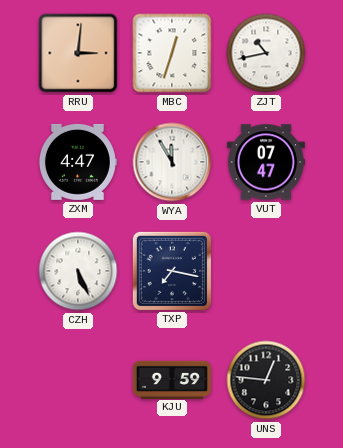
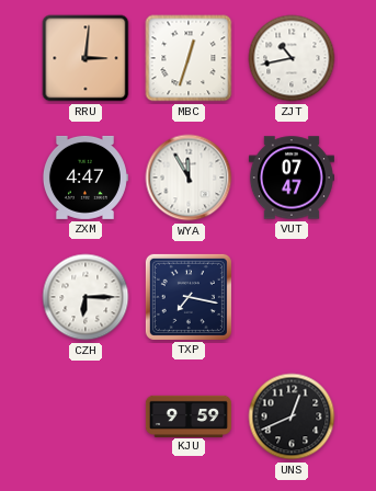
CZH: 5:26 -> 6:15 (86, 297)
UNS: 12:46 -> 12:41 (292, 416)
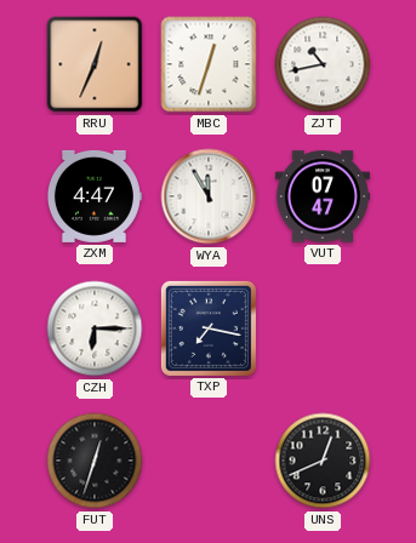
RRU: 3:01 -> 12:34 (95, 64)
FUT: none -> 12:33 (95, 461)
KJU: 9:59 -> none (189, 415)
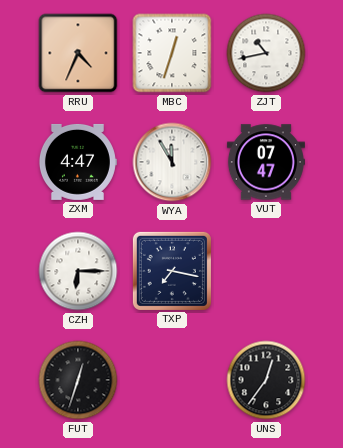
RRU: 12:34 -> 4:34 (78, 53)
UNS: 12:41 -> 12:36 (266, 380)
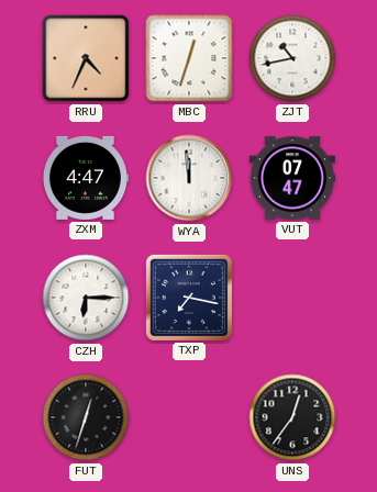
WYA: 11:55 -> 11:59 (189, 178)
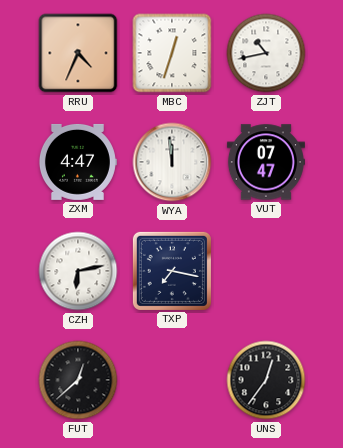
CZH: 6:15 -> 6:13 (78, 271)
FUT: 12:33 -> 12:38 (78, 380)
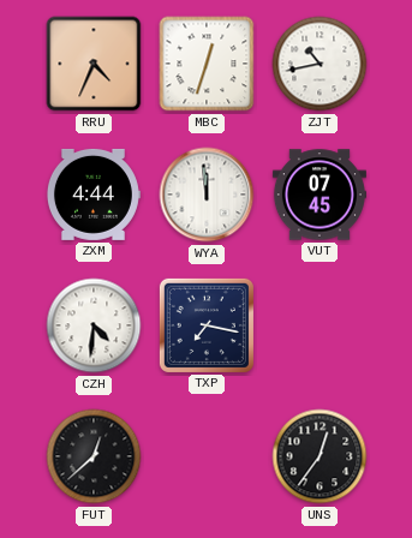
ZXM: 4:47 -> 4:44 (92, 195)
VUT: 07:47 -> 07:45 (320, 195)
CZH: 6:13 -> 4:31 (94, 325)
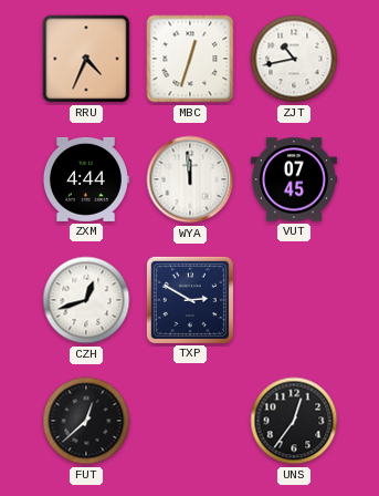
CZH: 4:31 -> 12:42 (86, 300)
TXP: 7:17 -> 2:50 (190, 300)
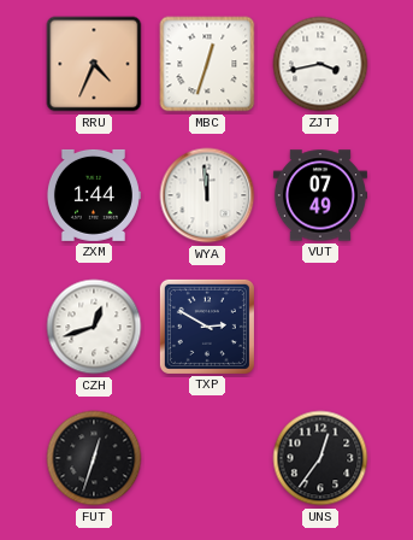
ZJT: 10:43 -> 3:43 (320, 64)
ZXM: 4:44 -> 1:44 (93, 195)
VUT: 07:45 -> 07:49 (320, 195)
FUT: 12:38 -> 12:33 (94, 458)
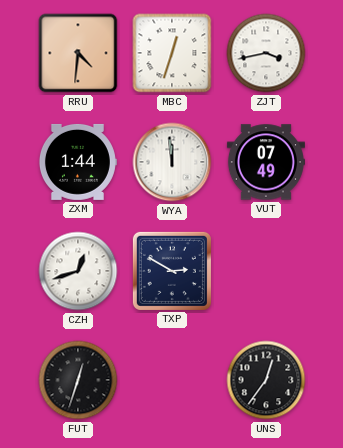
RRU: 4:34 -> 4:31 (78, 53)
